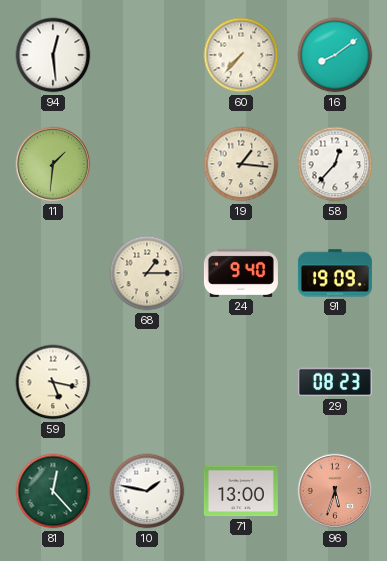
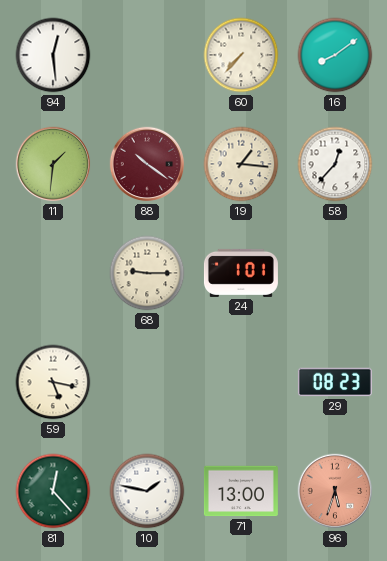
88: none -> 10:21 (147, 164)
68: 1:15 -> 9:15 (147, 273)
24: 9:40 -> 1:01 (241, 273)
91: 19:09 -> none (335, 273)
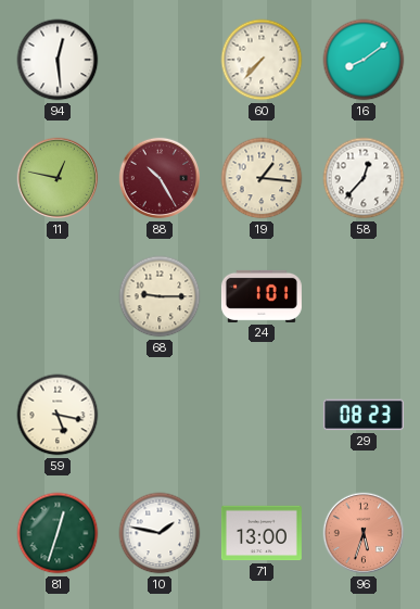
11: 1:31 -> 12:47 (58, 178)
88: 10:21 -> 10:25 (160, 178)
81: 12:23 -> 12:33 (58, 533)
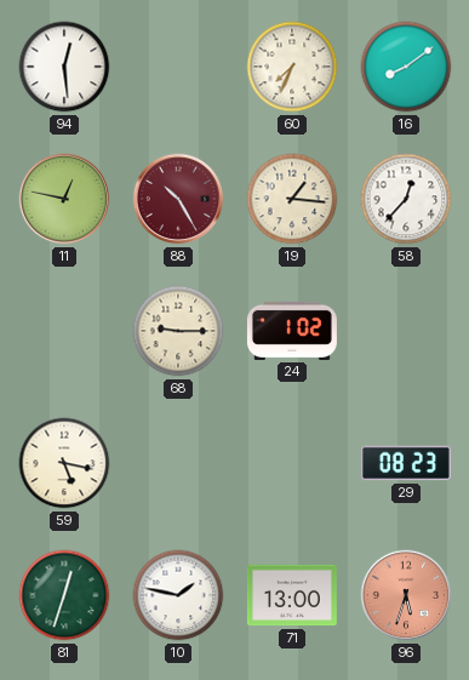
60: 7:37 -> 7:34 (292, 67)
24: 1:01 -> 1:02 (292, 331)
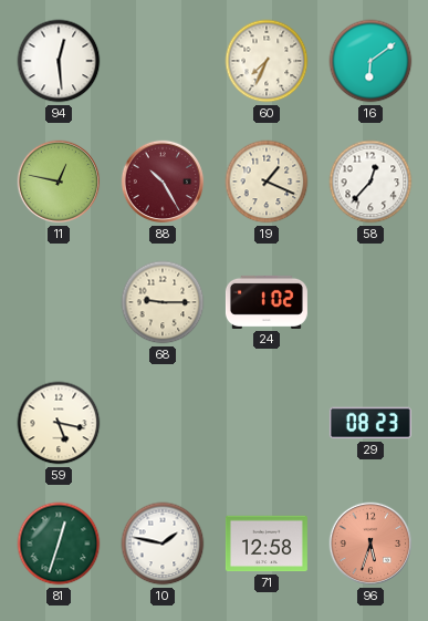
16: 8:09 -> 6:09 (370, 61)
19: 1:16 -> 1:19 (267, 182)
71: 13:00 -> 12:58 (267, 544)
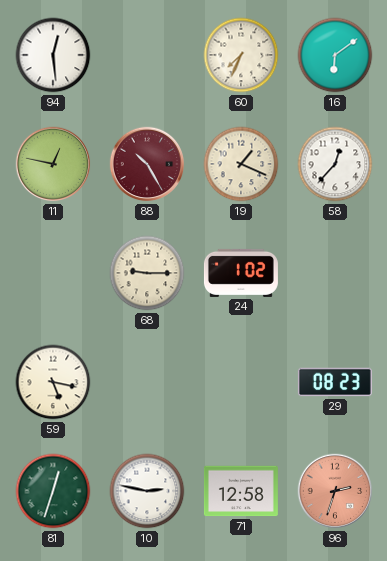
10: 1:47 -> 2:47 (147, 491)
96: 5:33 -> 2:33 (335, 491)
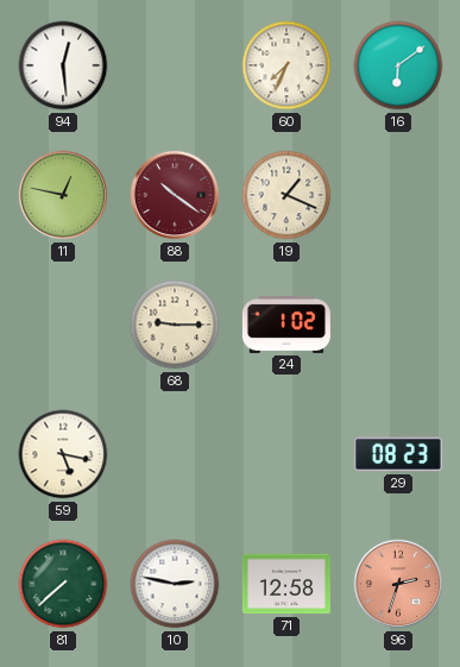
88: 10:25 -> 10:21 (175, 195)
58: 12:37 -> none (335, 164)
81: 12:33 -> 7:38 (63, 584)
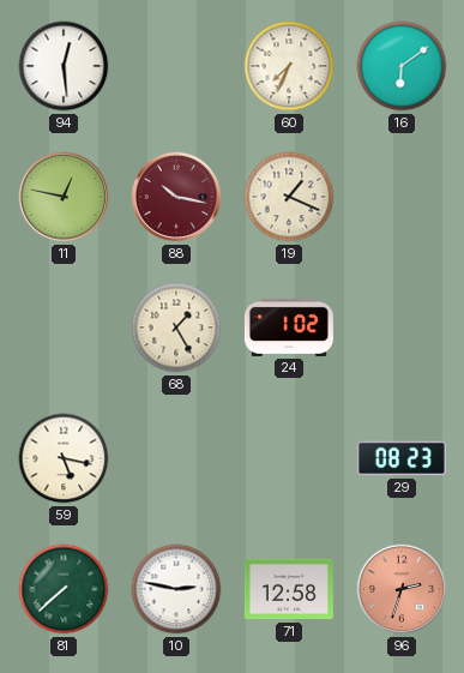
88: 10:21 -> 10:17 (176, 197)
68: 9:15 -> 1:25 (176, 328)
